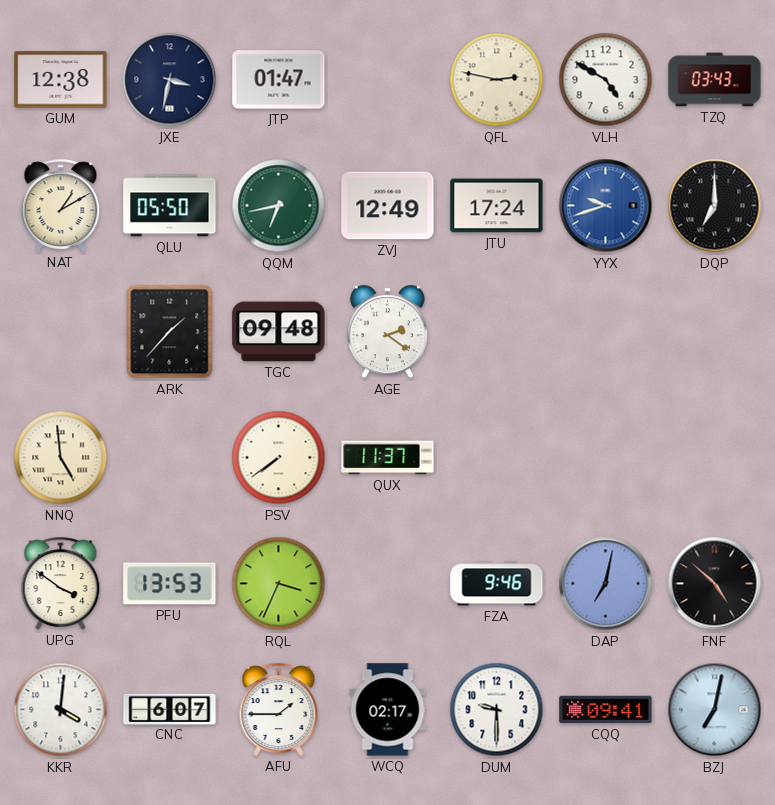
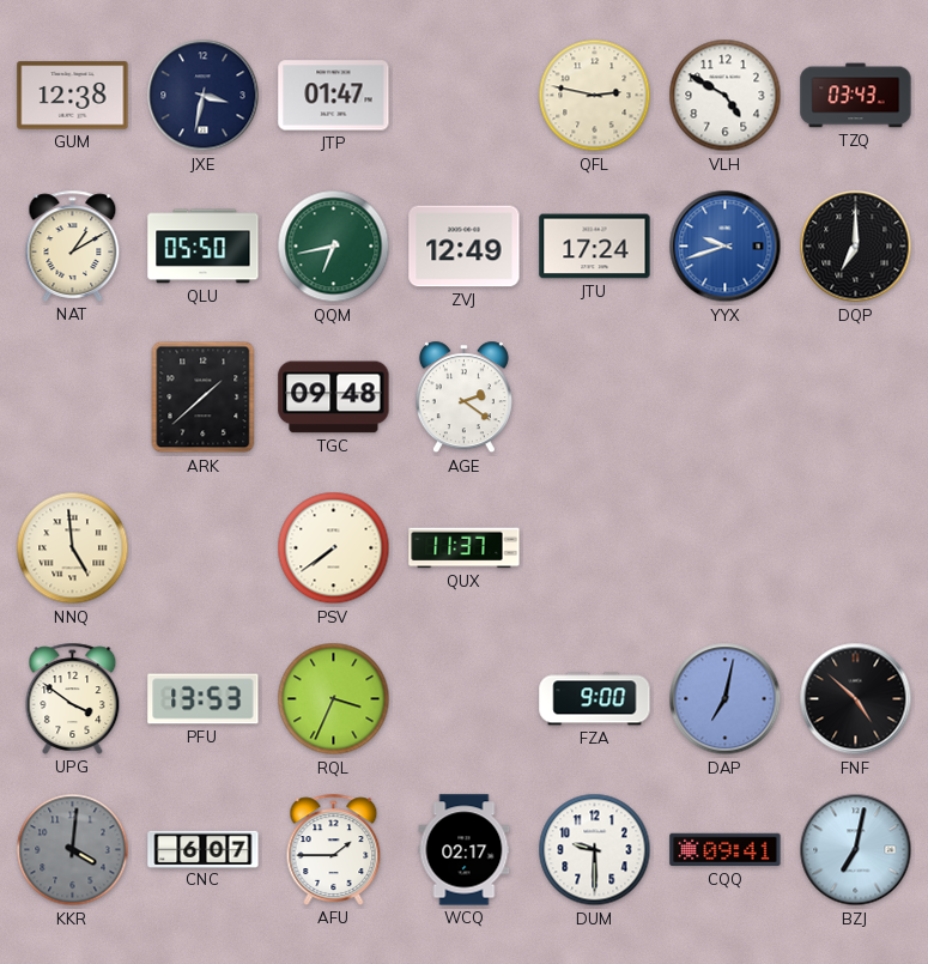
ARK: 1:37 -> 1:38 (204, 398)
FZA: 9:46 -> 9:00 (595, 699)
KKR dial: white -> grey (73, 850)
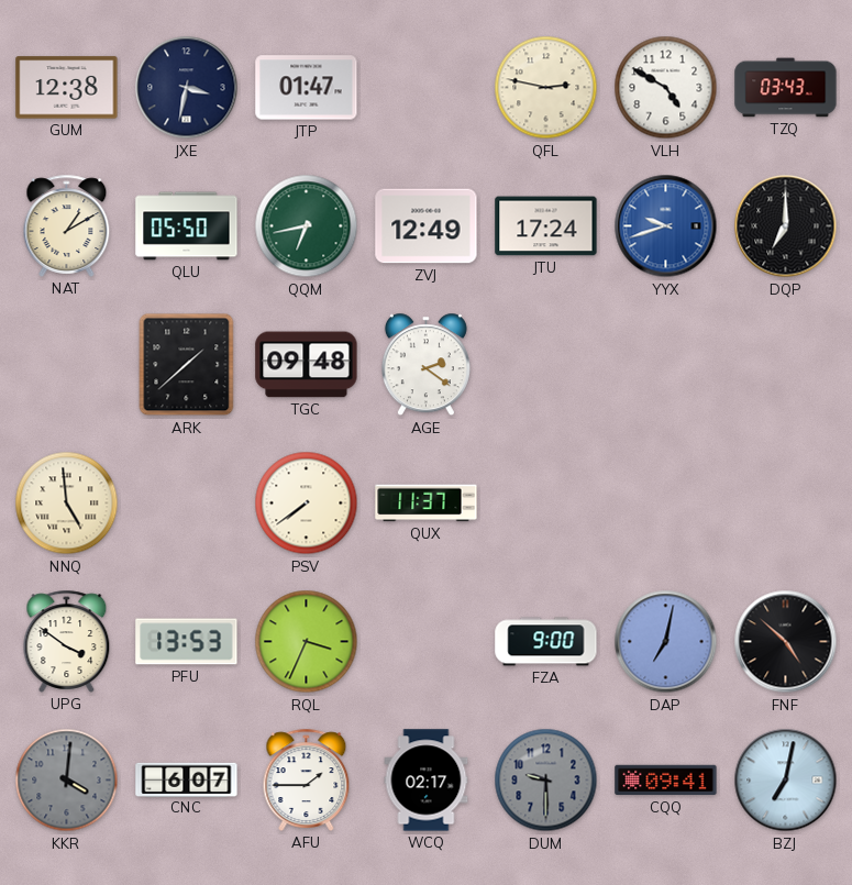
DUM dial: white -> grey (546, 781)
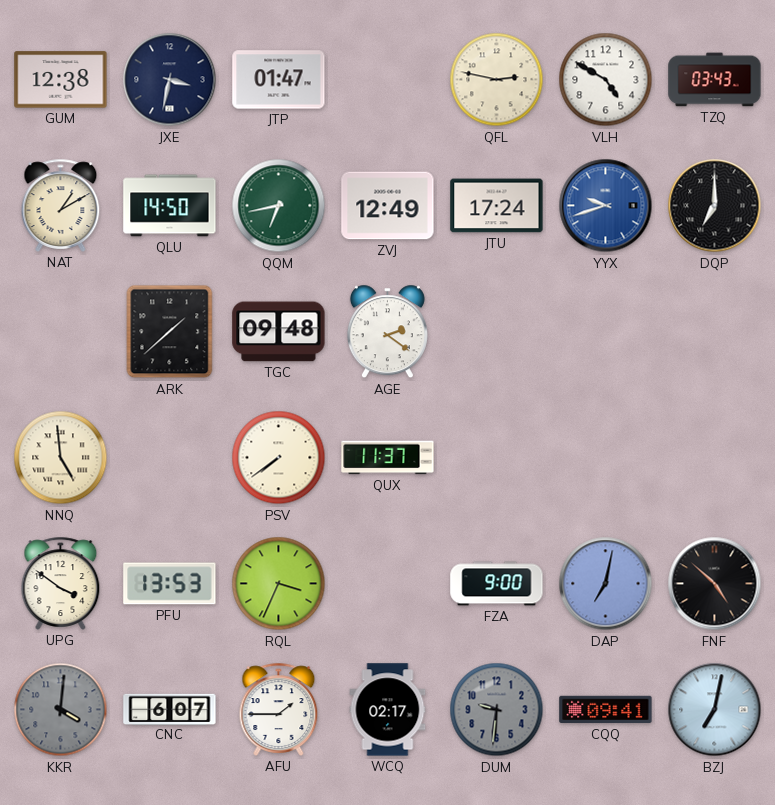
QLU: 05:50 -> 14:50 (170, 206)
DUM: 9:30 -> 9:31 (497, 710)
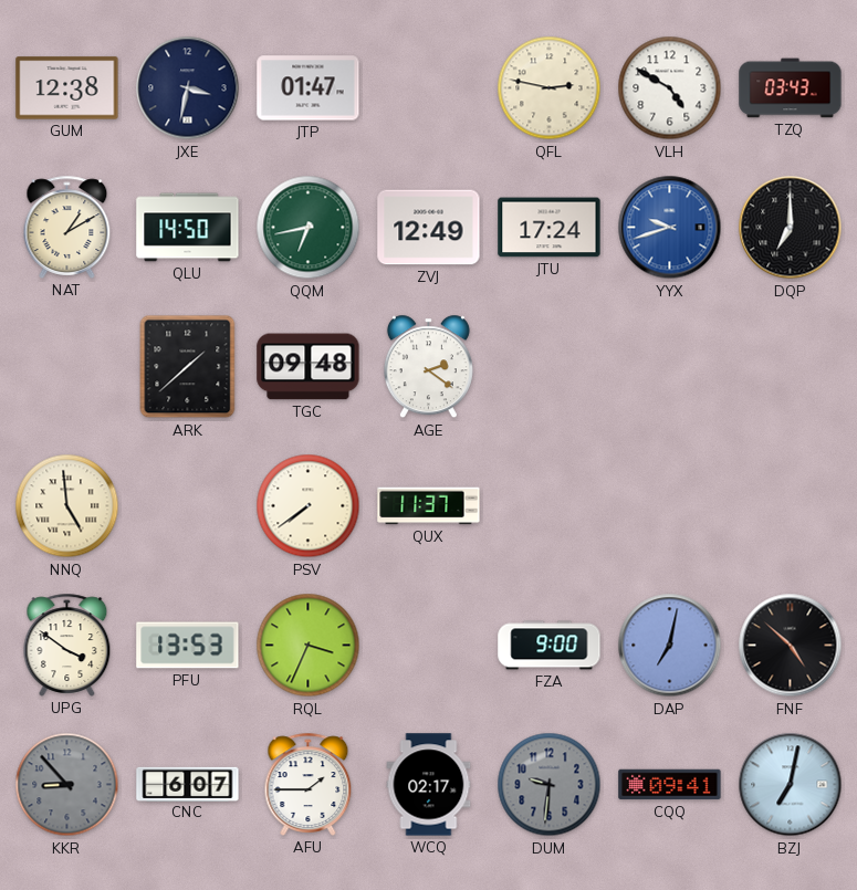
KKR: 4:01 -> 8:53 (67, 785)
